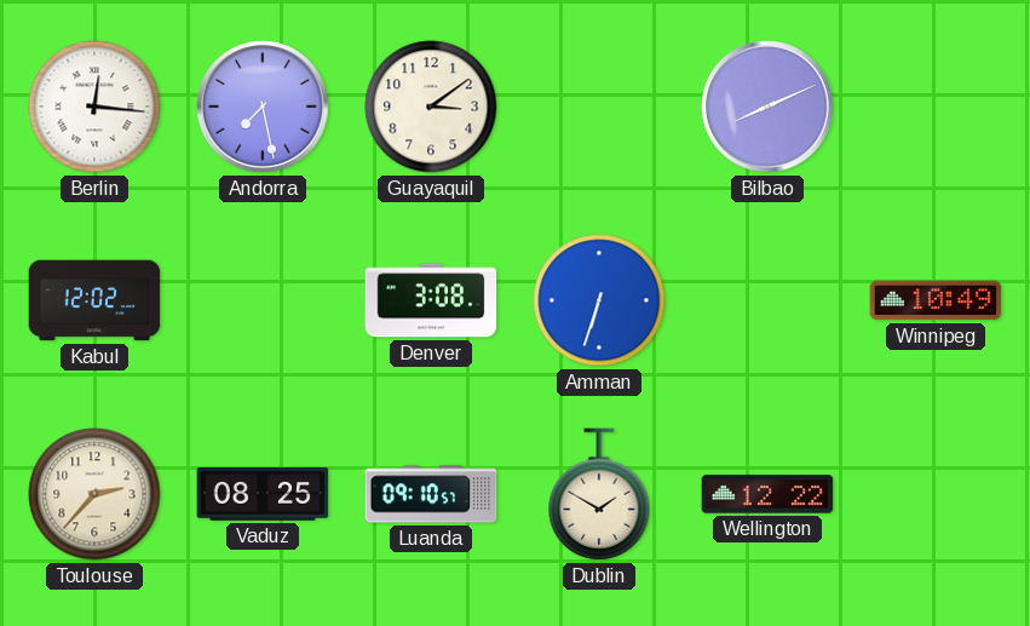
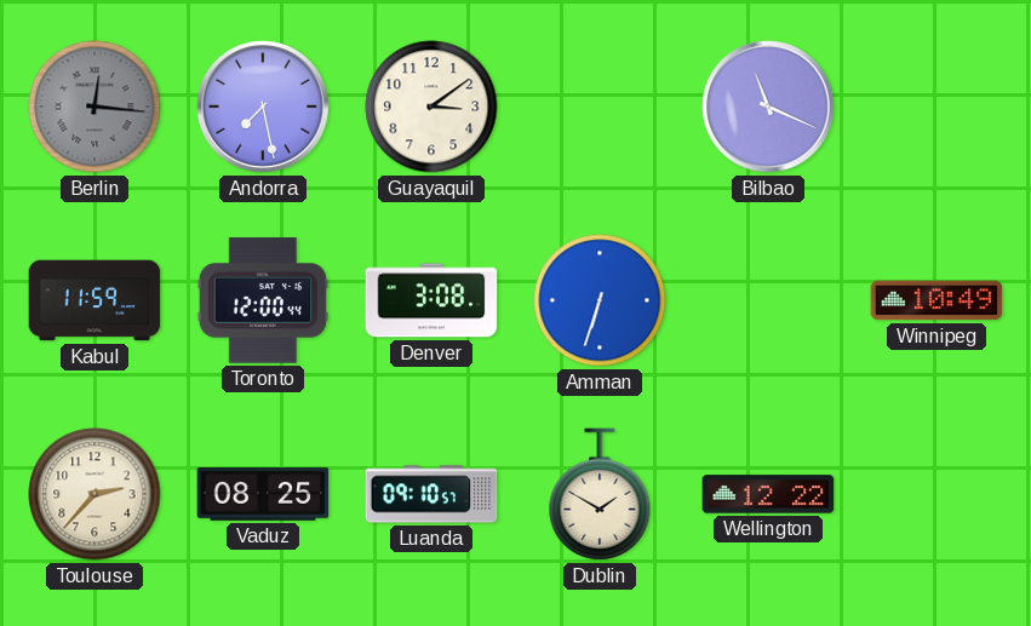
Berlin dial: white -> grey (94, 107)
Bilbao: 8:11 -> 11:19 (768, 107)
Kabul: 12:02 -> 11:59 (94, 300)
Toronto: none -> 12:00 (263, 300)
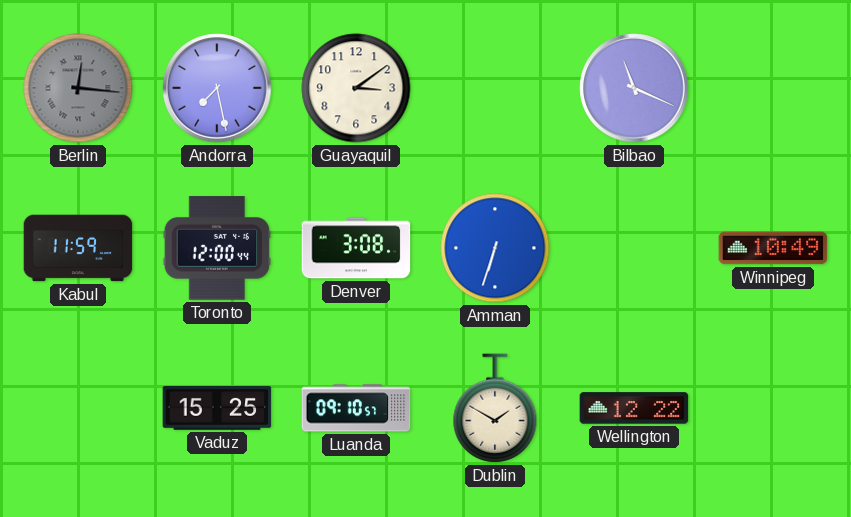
Toulouse: 2:37 -> none (94, 494)
Vaduz: 08:25 -> 15:25 (217, 409)
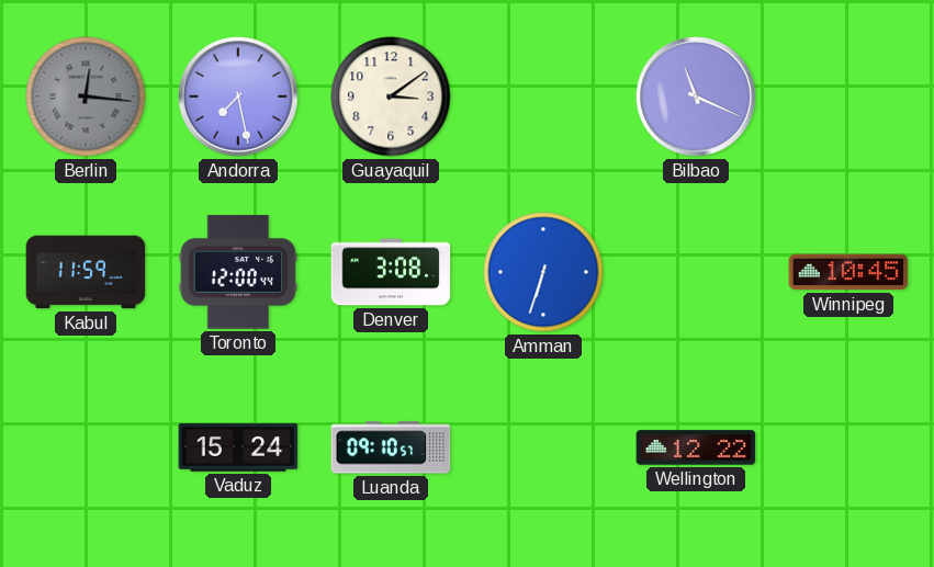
Winnipeg: 10:49 -> 10:45 (848, 272)
Vaduz: 15:25 -> 15:24 (238, 449)
Dublin: 1:50 -> none (495, 408)
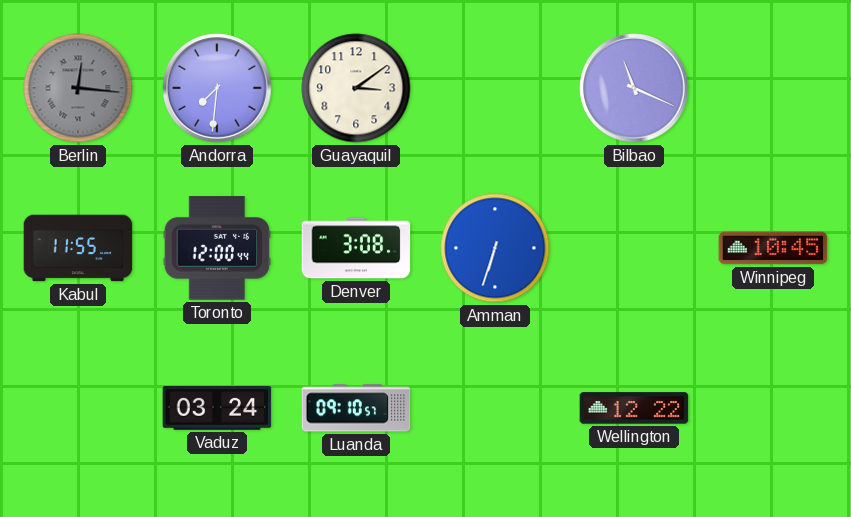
Andorra: 7:28 -> 7:31 (217, 88)
Kabul: 11:59 -> 11:55 (78, 248)
Vaduz: 15:24 -> 03:24 (217, 409)
